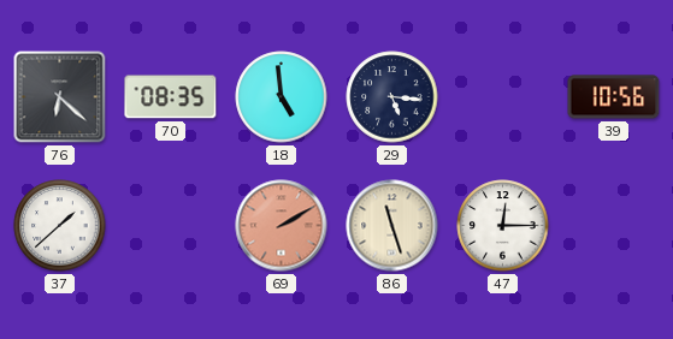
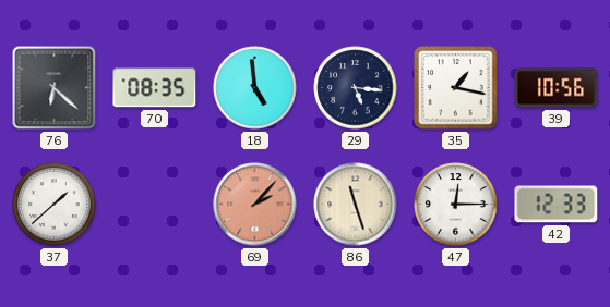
35: none -> 1:17 (456, 88)
69: 2:10 -> 2:07 (255, 205)
42: none -> 12:33 (557, 205)
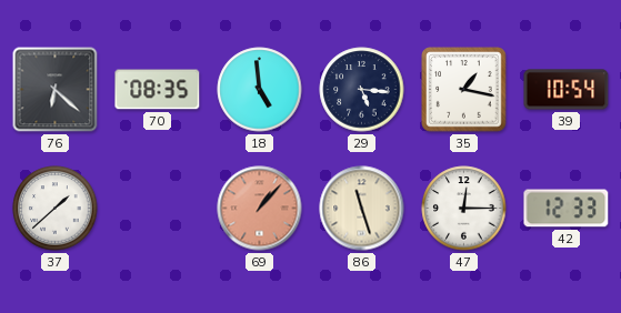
39: 10:56 -> 10:54 (567, 90)
69: 2:07 -> 1:07 (260, 209)
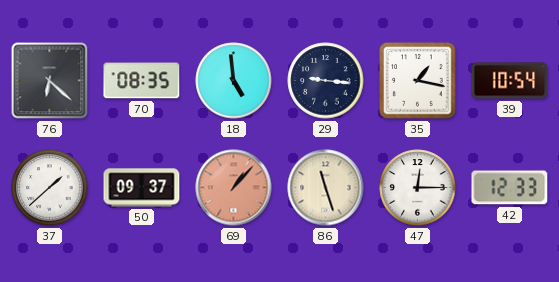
29: 5:16 -> 9:16 (326, 81)
50: none -> 09:37 (142, 188)
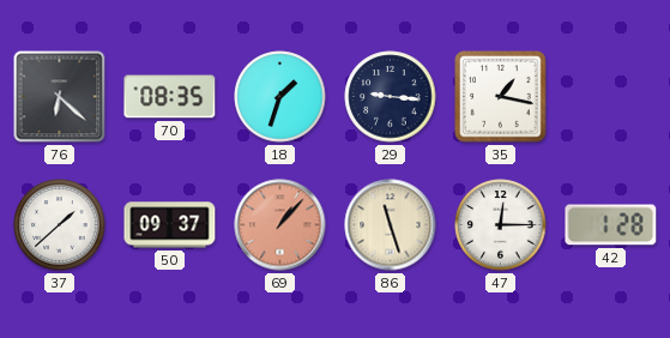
18: 4:59 -> 1:33 (280, 97)
39: 10:54 -> none (510, 81)
42: 12:33 -> 1:28 (611, 225)
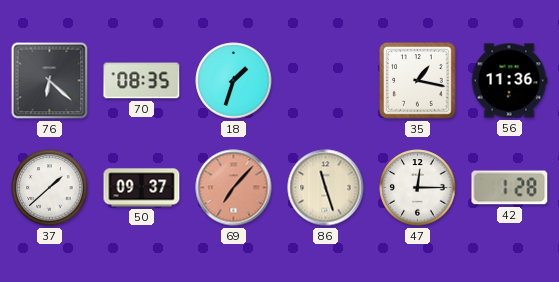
29: 9:16 -> none (391, 97)
56: none -> 11:36 (509, 81)
69: 1:07 -> 7:07 (234, 188)
